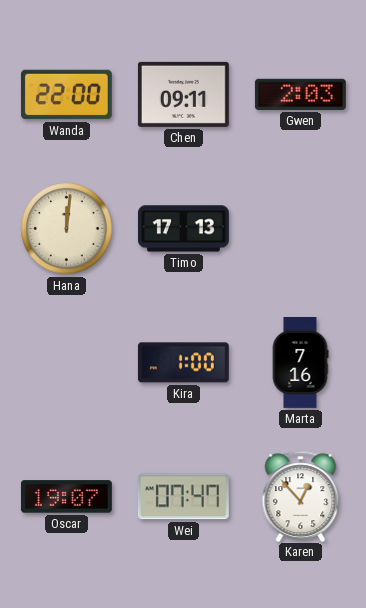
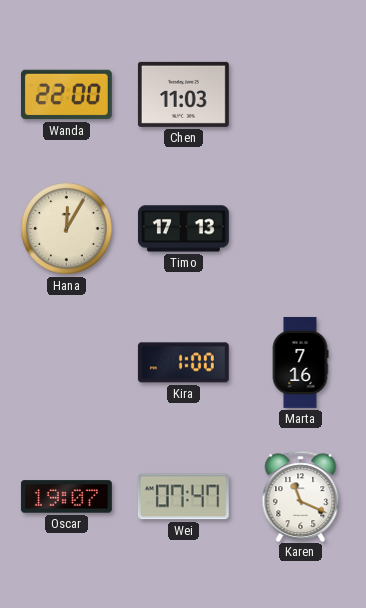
Chen: 09:11 -> 11:03 (183, 94)
Gwen: 2:03 -> none (300, 94)
Hana: 12:01 -> 12:05 (67, 229)
Karen: 12:53 -> 11:19 (301, 496)
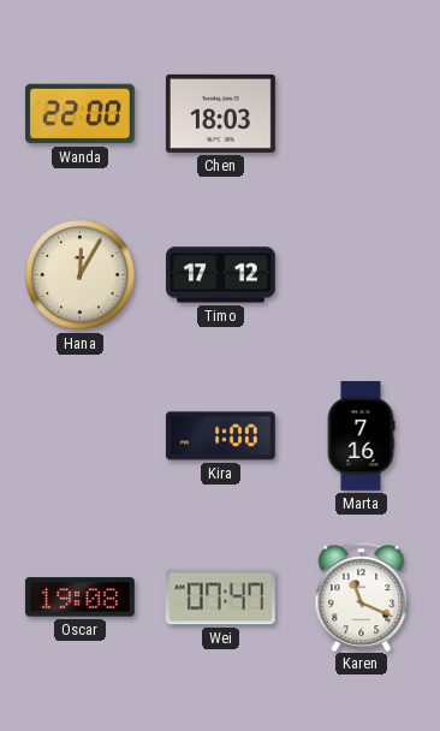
Chen: 11:03 -> 18:03 (220, 113)
Timo: 17:13 -> 17:12 (220, 275)
Oscar: 19:07 -> 19:08 (79, 598)
